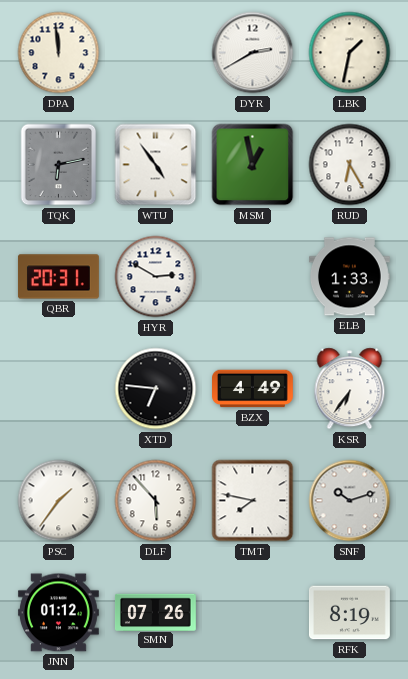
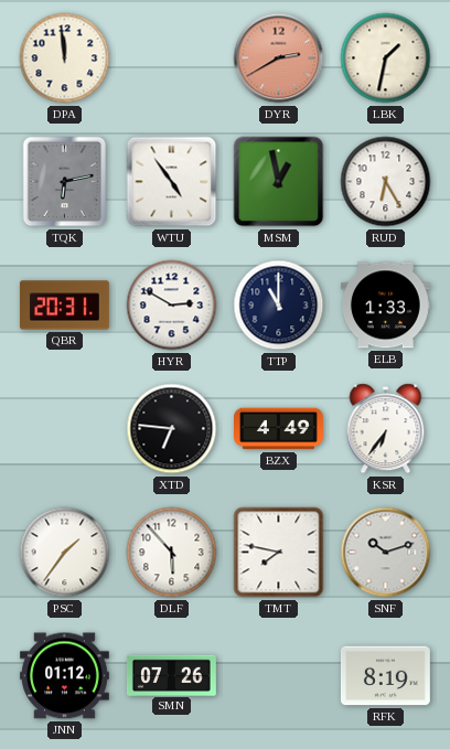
DYR dial: white -> salmon (279, 58)
TTP: none -> 11:00 (279, 306)
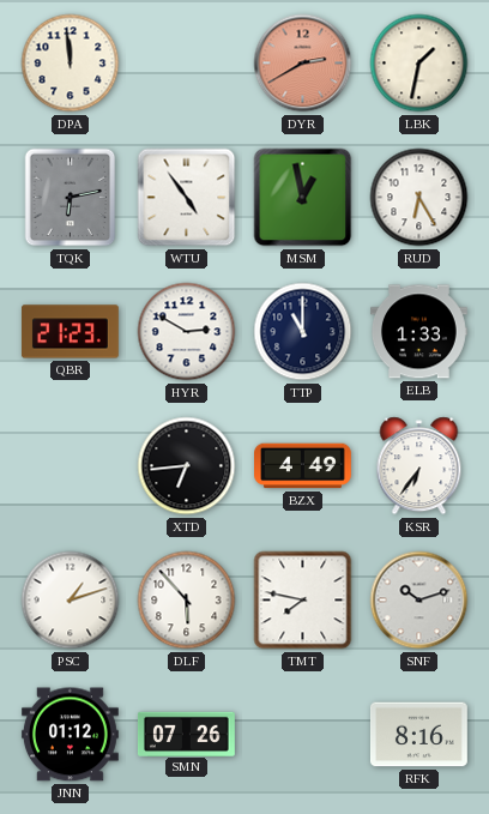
QBR: 20:31 -> 21:23 (70, 332)
XTD: 6:46 -> 6:44 (187, 466)
PSC: 1:36 -> 1:12 (71, 601)
RFK: 8:19 -> 8:16 (418, 735)
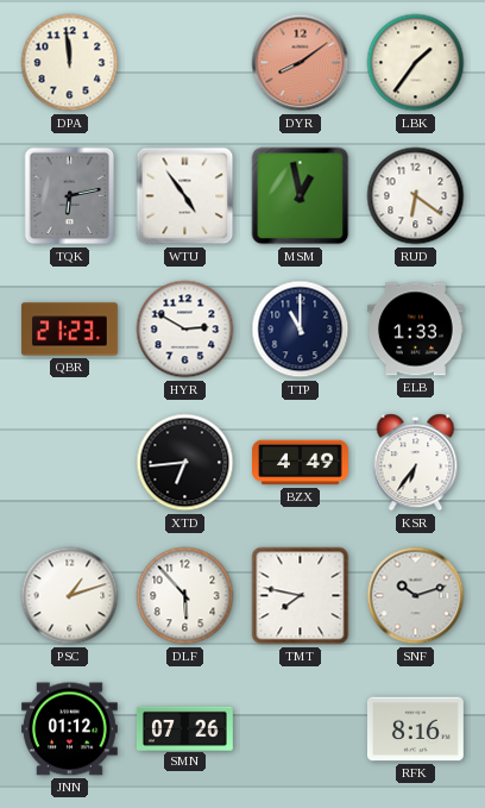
DYR: 2:40 -> 8:09 (301, 63)
LBK: 1:32 -> 1:36 (416, 63)
RUD: 6:25 -> 6:21 (416, 196)
